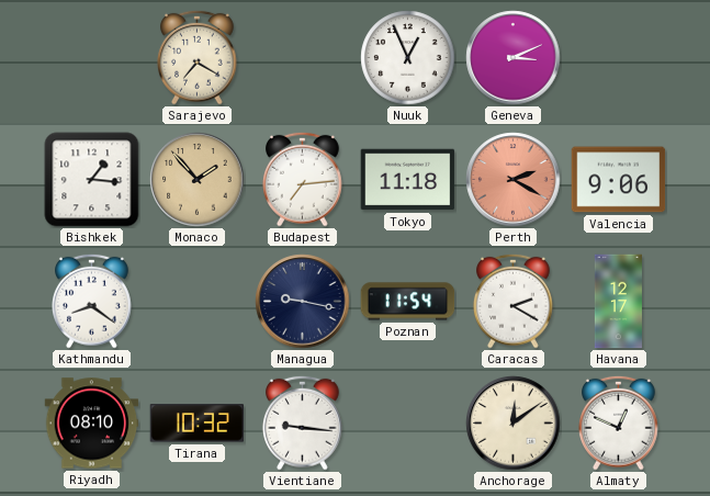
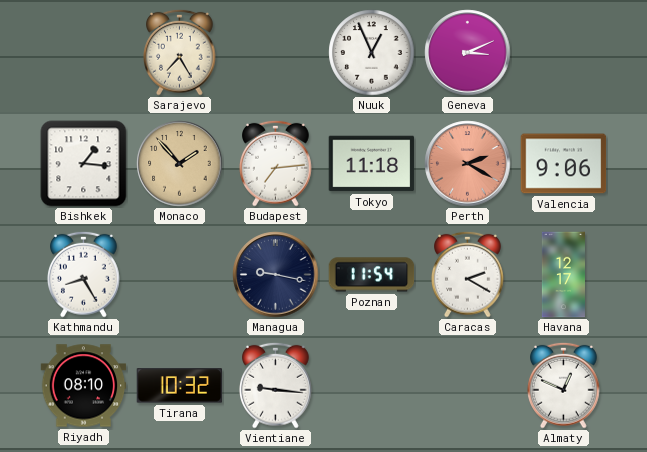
Sarajevo: 7:20 -> 7:25 (180, 52)
Kathmandu: 8:21 -> 8:25 (84, 274)
Anchorage: 12:09 -> none (514, 424)
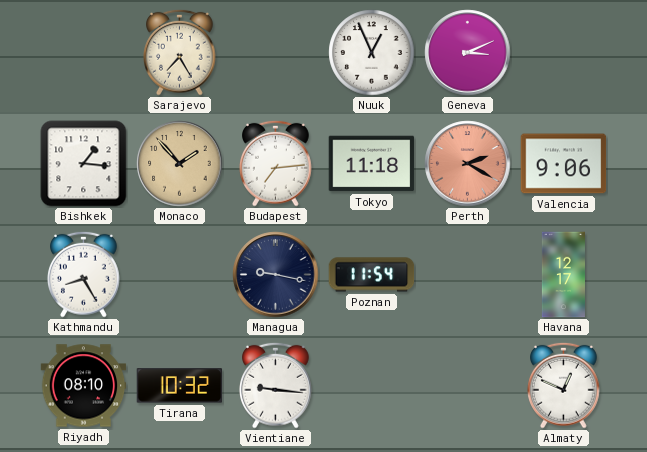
Caracas: 2:20 -> none (468, 274)
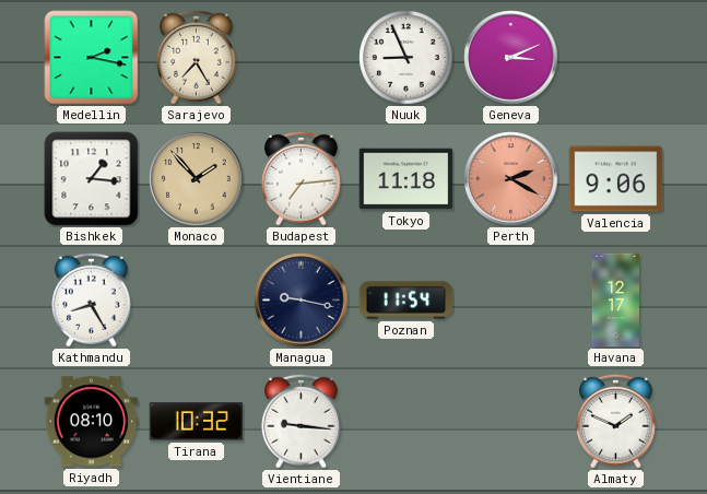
Medellin: none -> 2:17 (92, 58)
Nuuk: 12:56 -> 8:56 (406, 58)
Almaty: 12:49 -> 1:49 (616, 421)
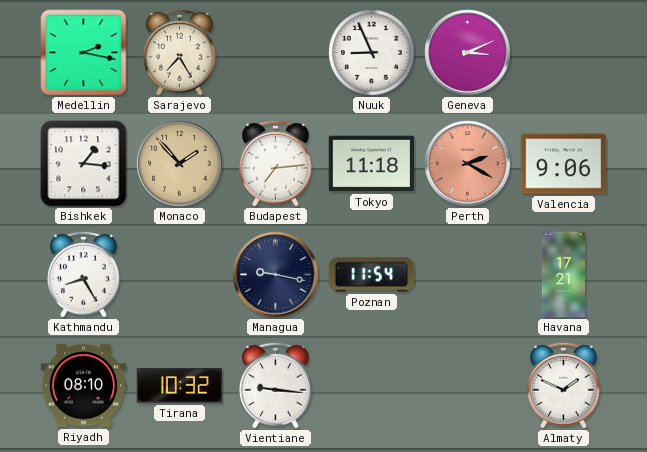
Havana: 12:17 -> 17:21 (563, 275)
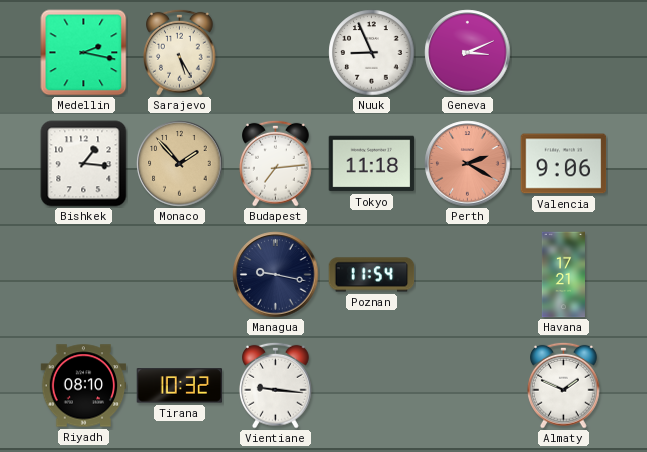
Sarajevo: 7:25 -> 5:25 (180, 52)
Kathmandu: 8:25 -> none (84, 274)
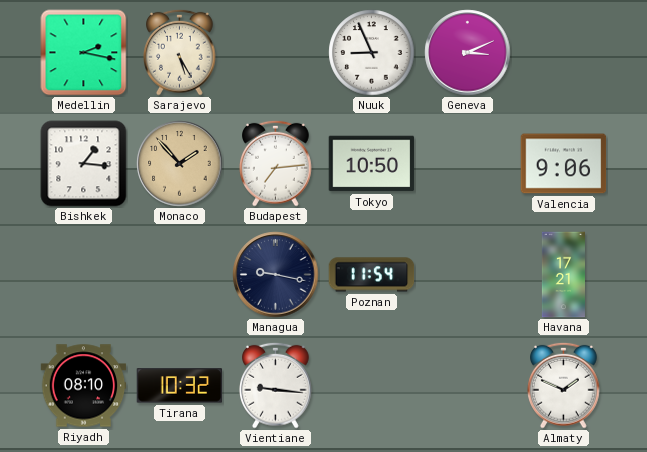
Tokyo: 11:18 -> 10:50 (372, 164)
Perth: 2:20 -> none (468, 164)
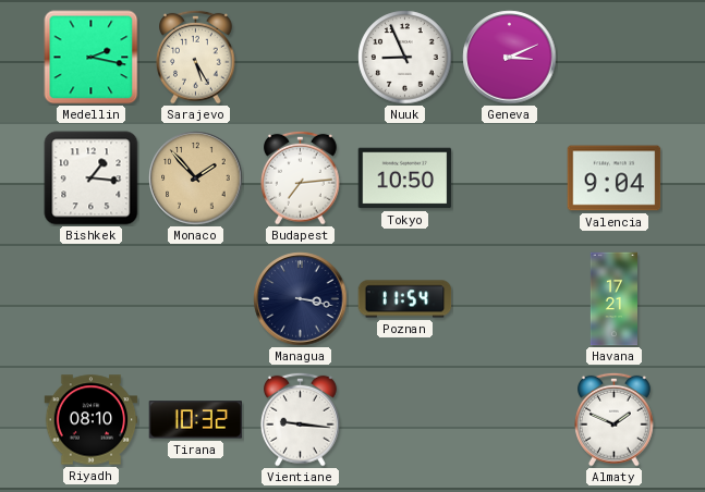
Valencia: 9:06 -> 9:04 (615, 179)
Managua: 9:17 -> 3:17 (301, 299)
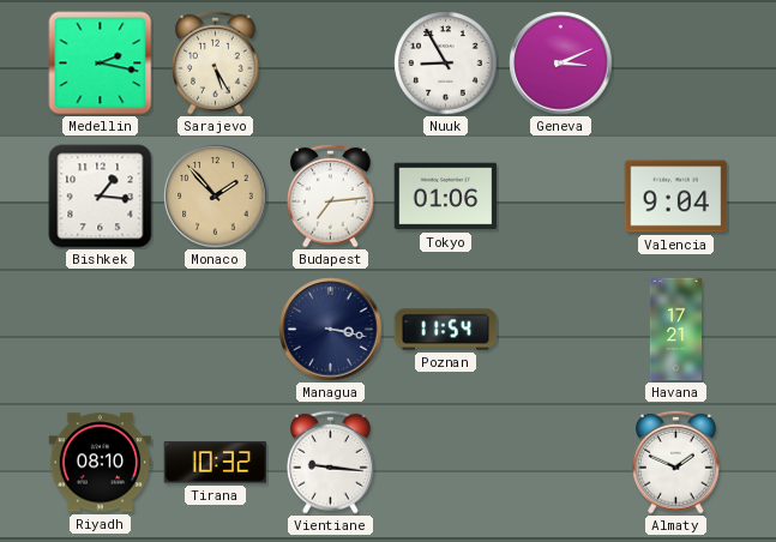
Nuuk: 8:56 -> 8:55 (446, 64)
Tokyo: 10:50 -> 01:06 (446, 197)
